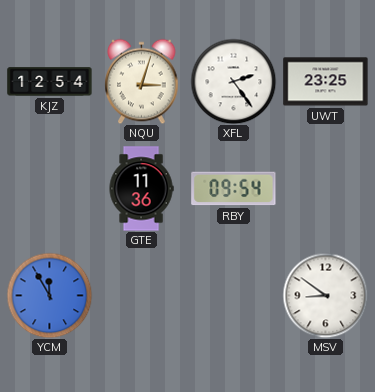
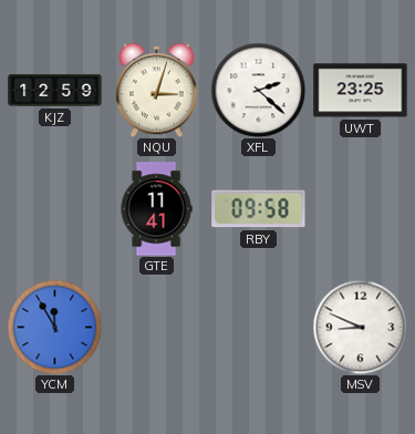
KJZ: 12:54 -> 12:59 (55, 91)
XFL: 2:24 -> 2:22 (258, 90)
GTE: 11:36 -> 11:41 (156, 209)
RBY: 09:54 -> 09:58 (259, 209)
MSV: 8:51 -> 8:49 (360, 327)
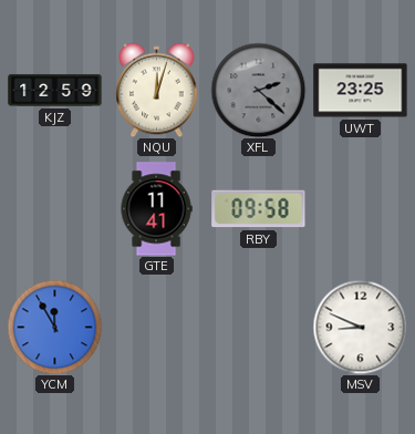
NQU: 3:03 -> 12:03 (157, 90)
XFL dial: white -> grey (258, 90)
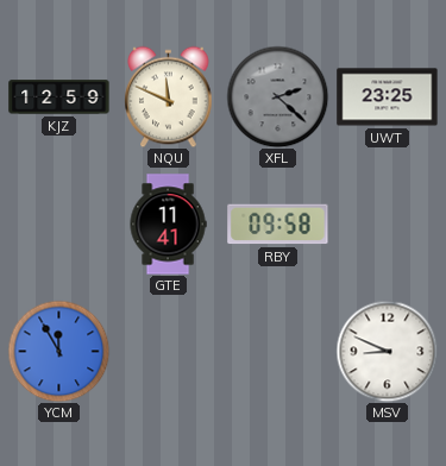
NQU: 12:03 -> 11:49 (169, 96)
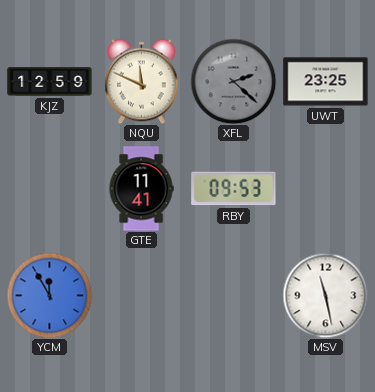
RBY: 09:58 -> 09:53 (234, 189)
MSV: 8:49 -> 11:28 (325, 295)
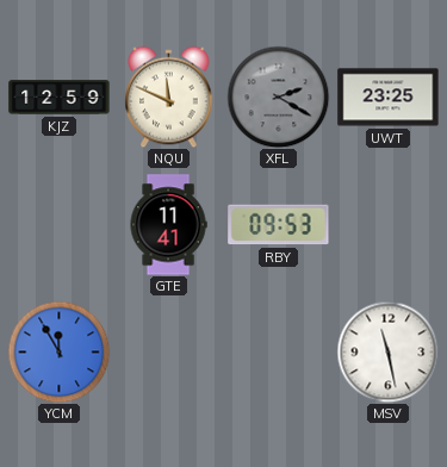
XFL: 2:22 -> 2:20 (278, 96)
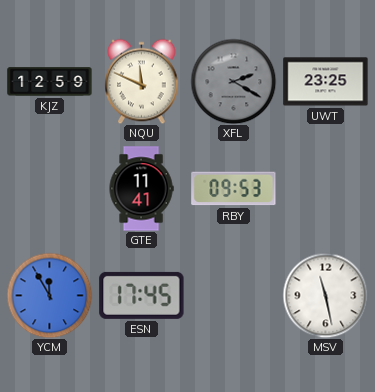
ESN: none -> 17:45 (142, 295)
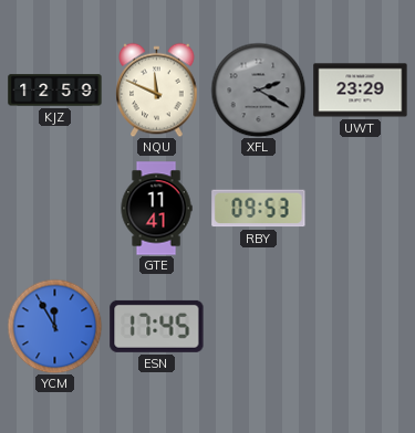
UWT: 23:25 -> 23:29 (361, 91)
MSV: 11:28 -> none (325, 295)
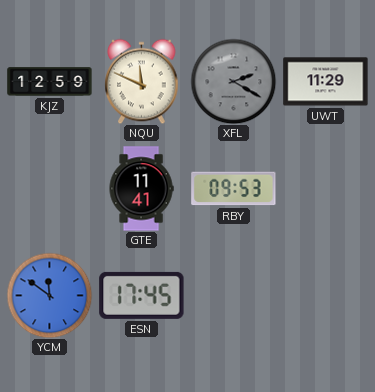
UWT: 23:29 -> 11:29 (326, 82)
YCM: 11:55 -> 11:51 (49, 295)
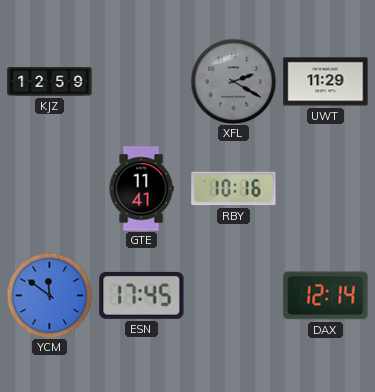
NQU: 11:49 -> none (142, 81)
RBY: 09:53 -> 10:16 (234, 189)
DAX: none -> 12:14 (326, 296)
